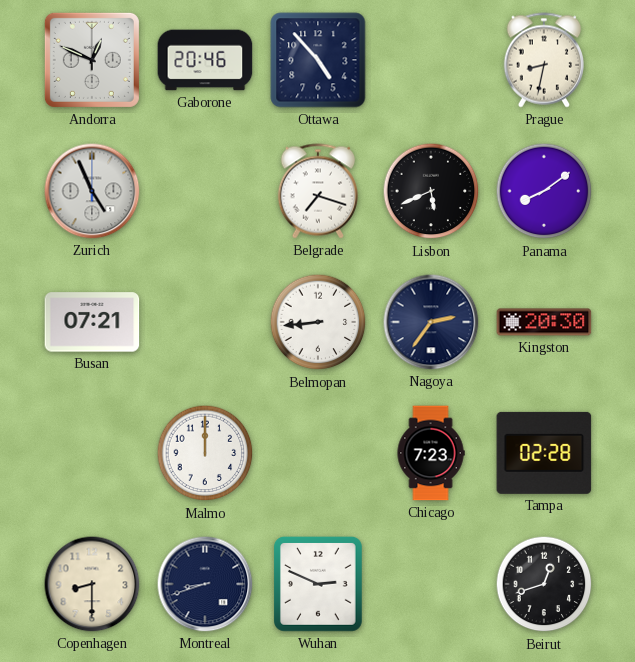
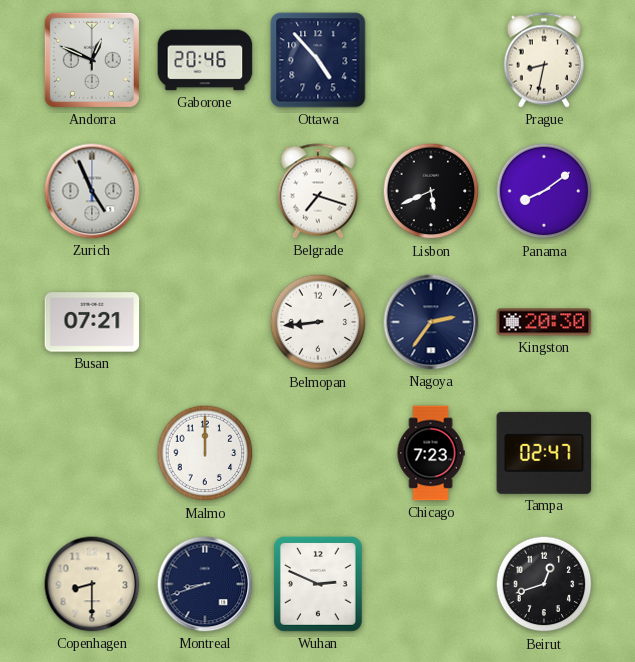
Tampa: 02:28 -> 02:47 (544, 453)
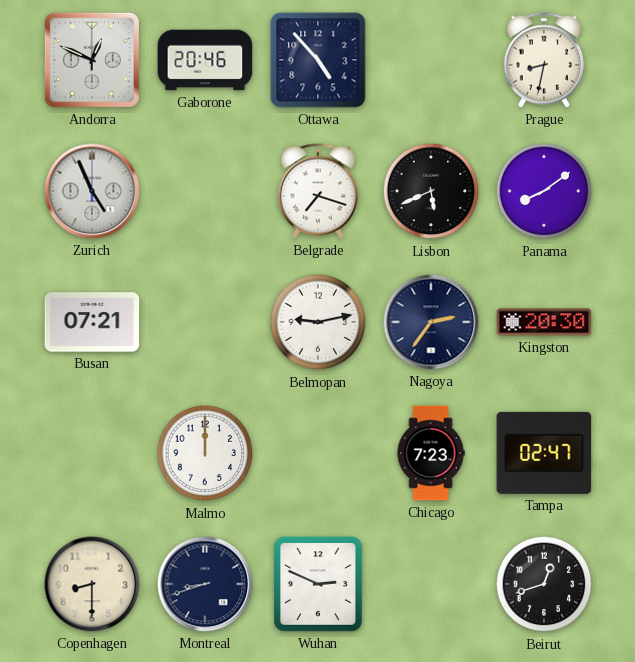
Belmopan: 8:44 -> 9:13 (318, 322)
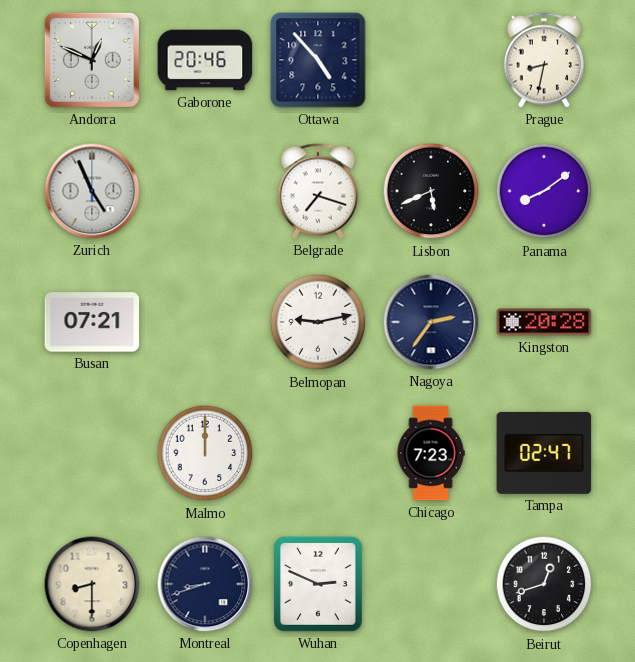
Kingston: 20:30 -> 20:28 (544, 322)
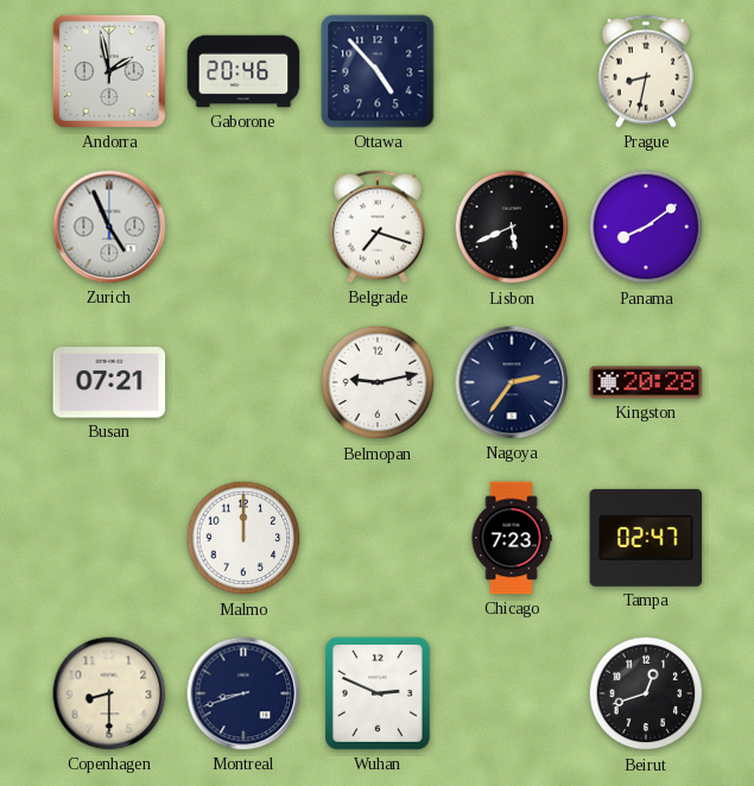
Andorra: 12:49 -> 1:58 (109, 71)
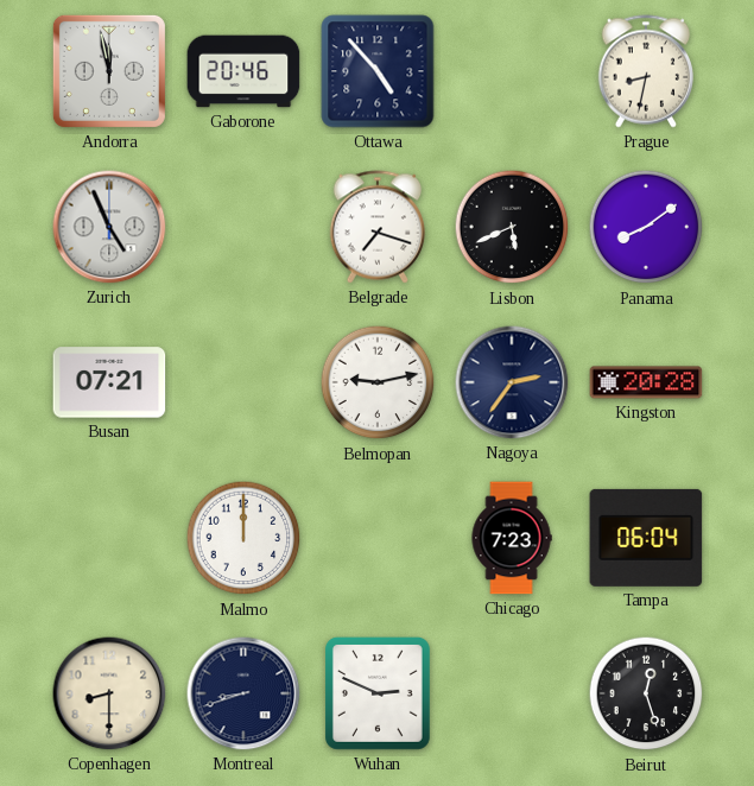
Andorra: 1:58 -> 11:58 (109, 71)
Tampa: 02:47 -> 06:04 (646, 538)
Beirut: 12:42 -> 12:27 (646, 693)
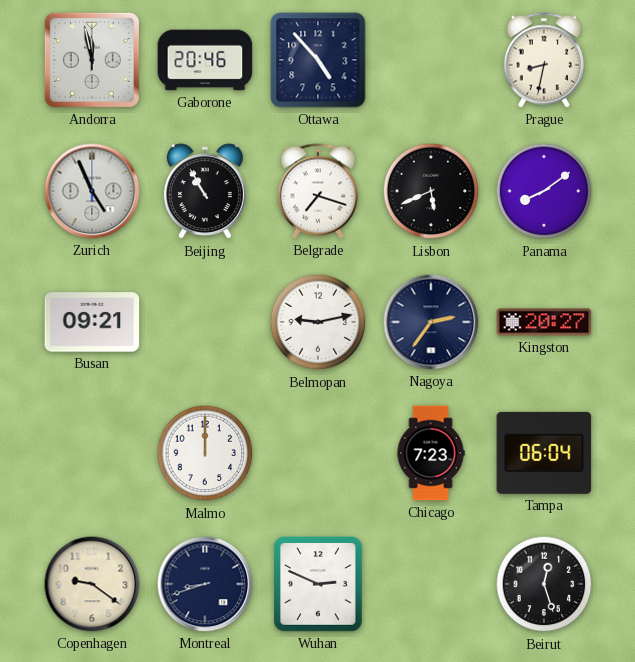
Beijing: none -> 10:55 (205, 192)
Busan: 07:21 -> 09:21 (92, 322)
Kingston: 20:28 -> 20:27 (544, 322)
Copenhagen: 8:30 -> 9:21 (92, 584)
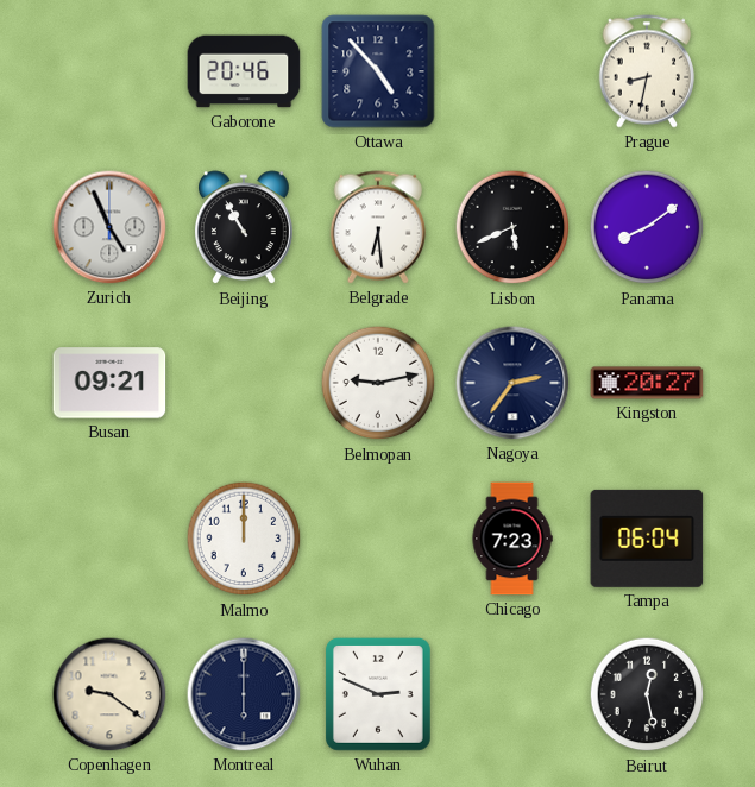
Andorra: 11:58 -> none (92, 60)
Belgrade: 7:18 -> 6:29 (377, 227)
Montreal: 8:42 -> 6:00 (244, 694)
Beirut: 12:27 -> 12:28 (647, 694)
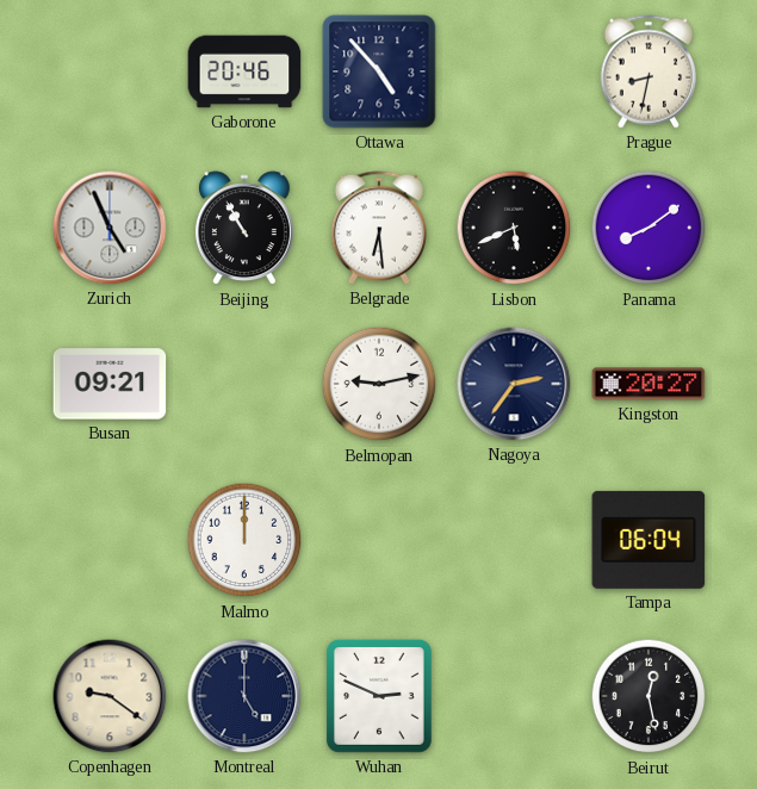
Chicago: 7:23 -> none (512, 539)
Montreal: 6:00 -> 5:00 (244, 696)
